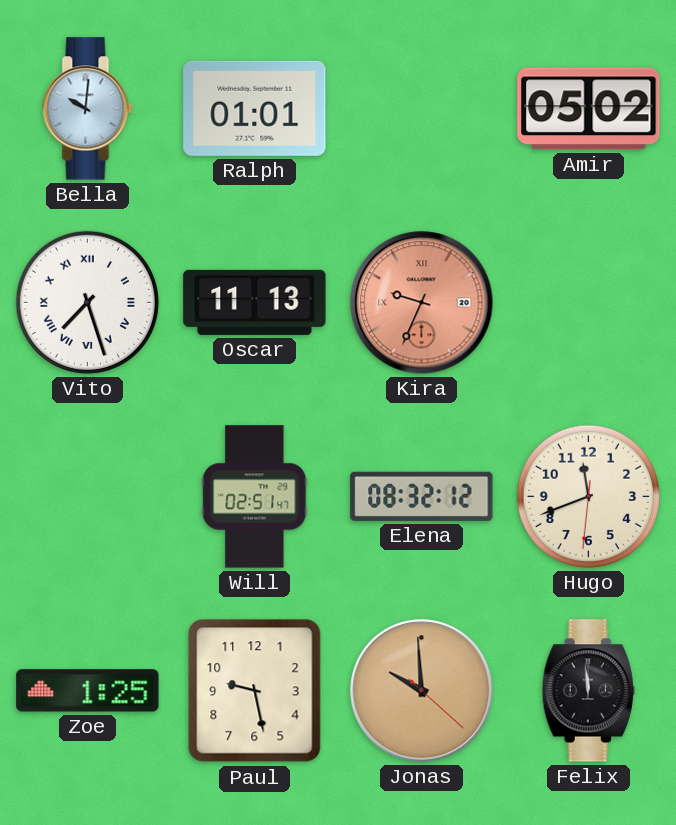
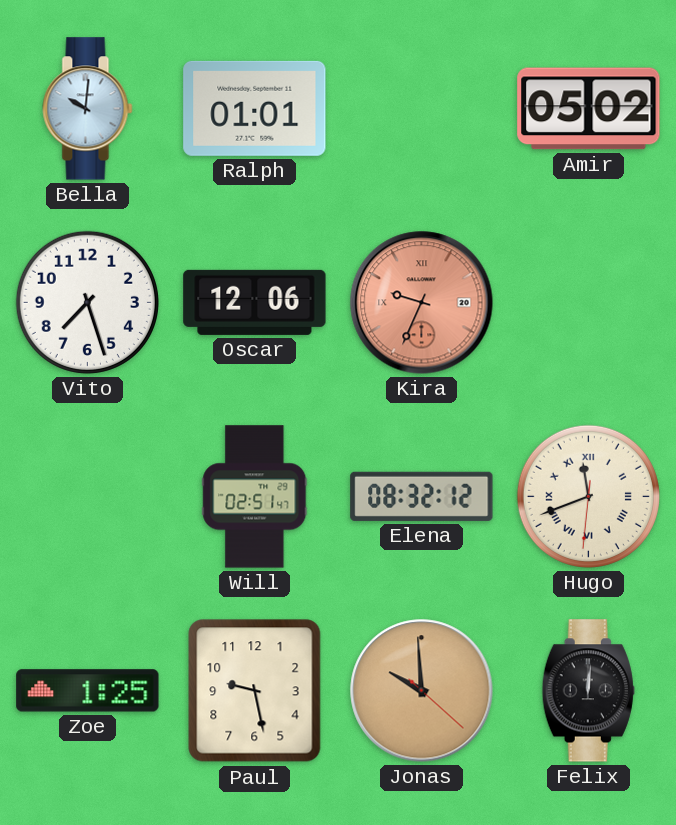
Vito numerals: Roman -> Arabic (87, 302)
Oscar: 11:13 -> 12:06 (255, 302)
Hugo numerals: Arabic -> Roman (588, 496)
Felix: 11:59 -> 12:01 (588, 691)
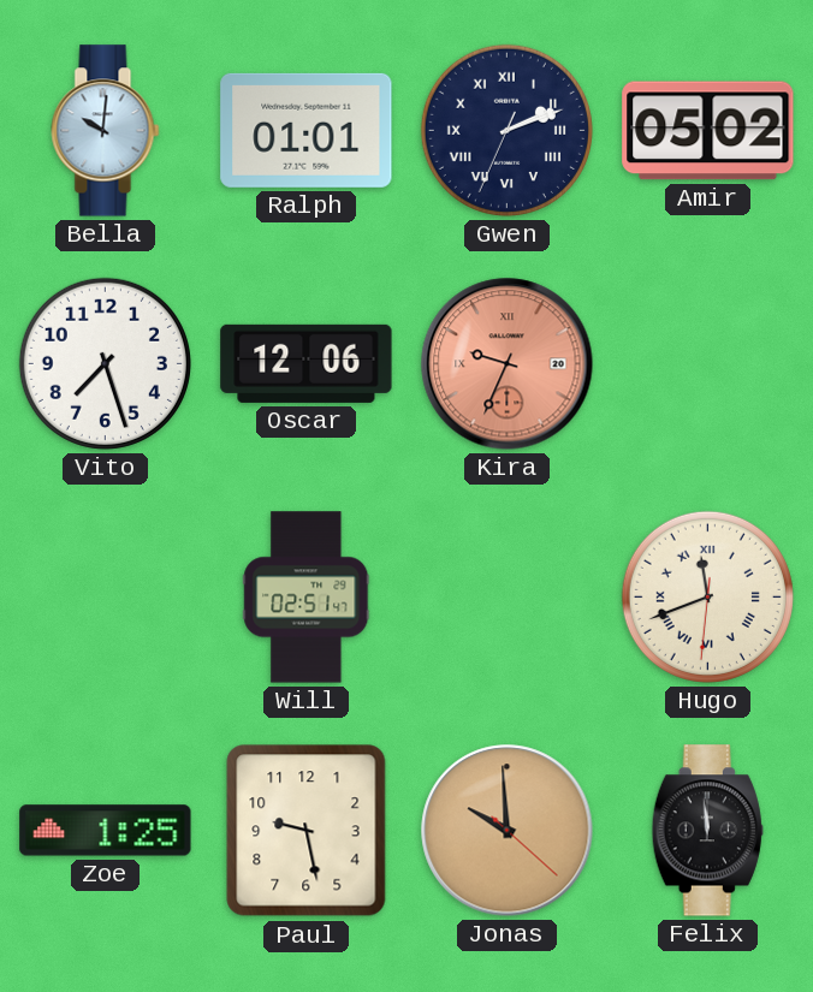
Gwen: none -> 2:11 (506, 130)
Elena: 08:32 -> none (422, 496)
Felix: 12:01 -> 11:59 (707, 831)
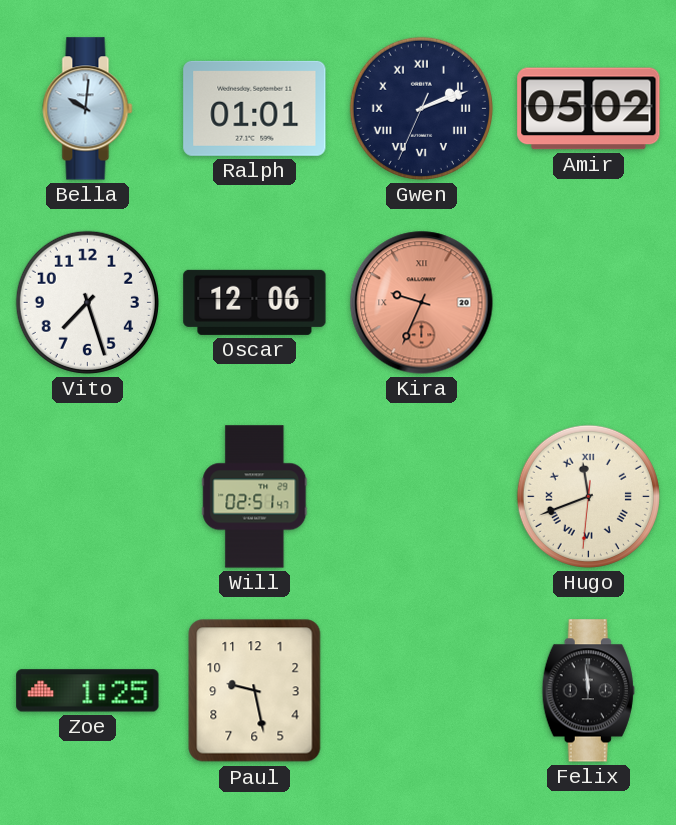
Jonas: 9:59 -> none (508, 831)
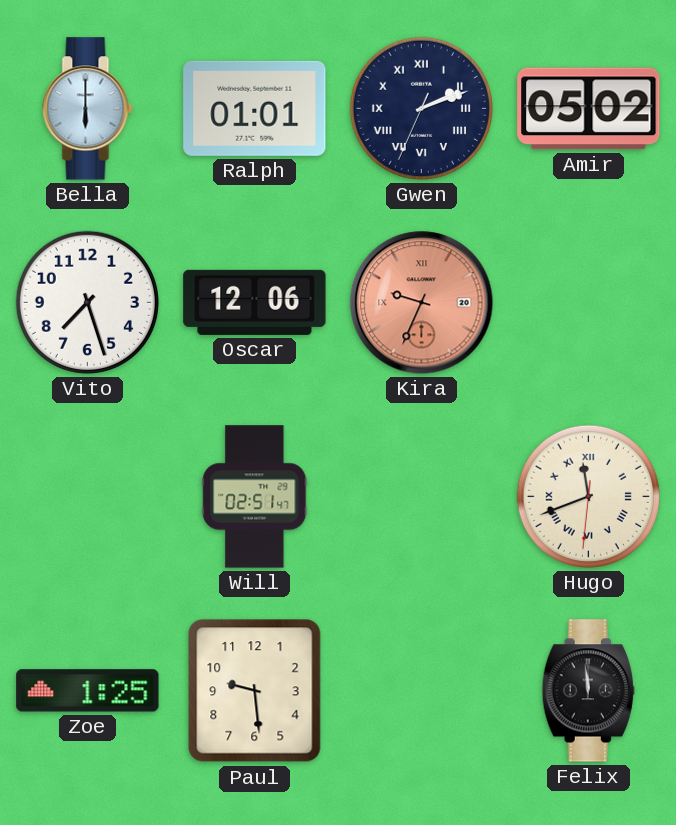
Bella: 10:01 -> 6:00 (88, 109)
Paul: 9:28 -> 9:29 (255, 691)
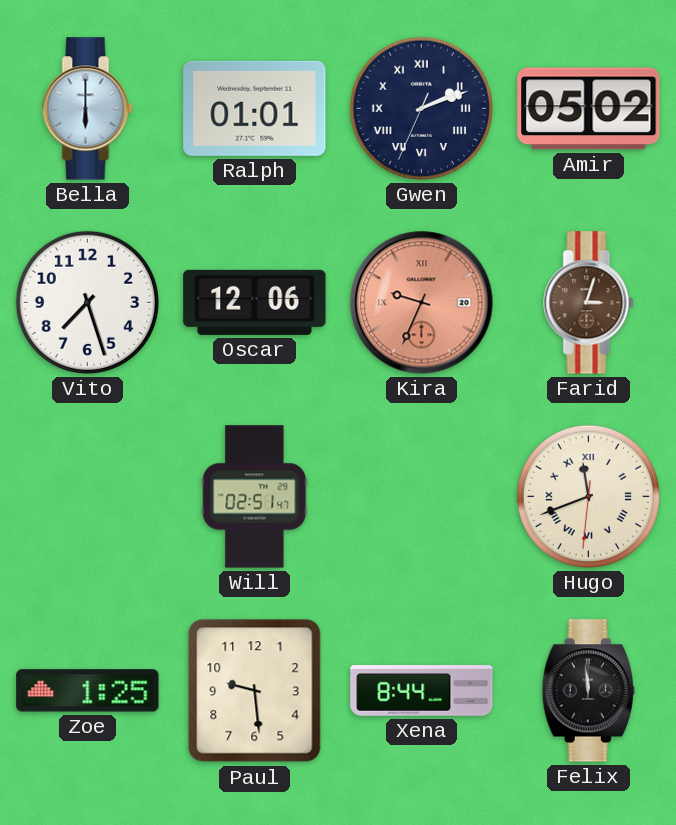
Farid: none -> 3:03 (589, 303)
Xena: none -> 8:44 (422, 691)
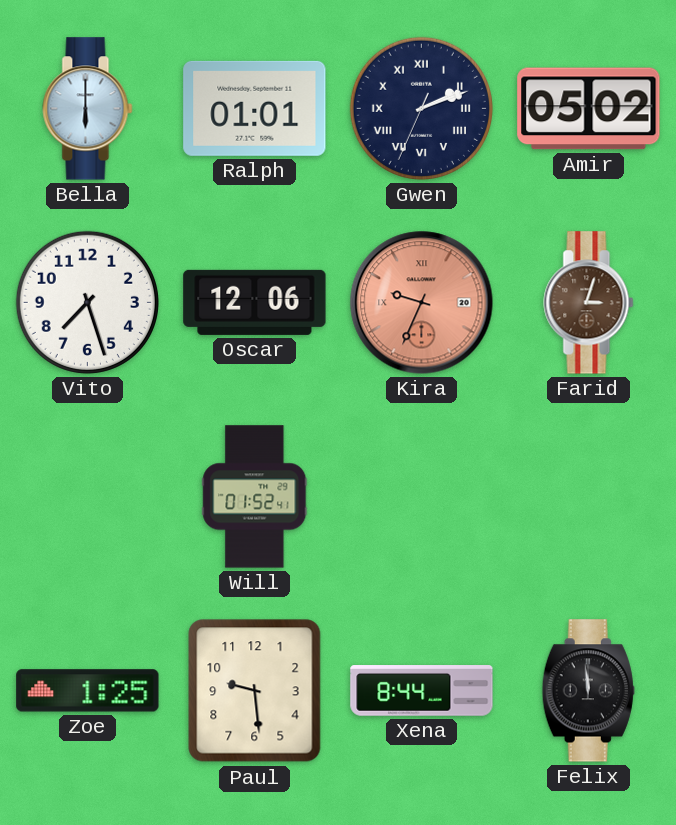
Will: 02:51 -> 01:52 (255, 497)
Hugo: 11:41 -> none (588, 496)
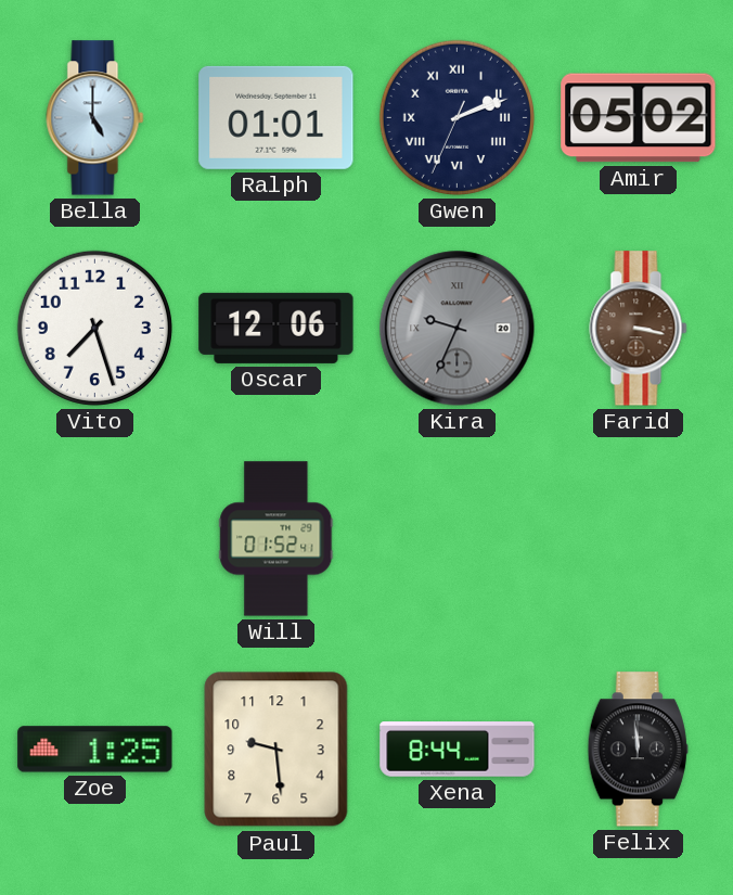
Bella: 6:00 -> 5:00 (95, 118)
Kira dial: salmon -> grey (458, 329)
Farid: 3:03 -> 3:17 (639, 329)
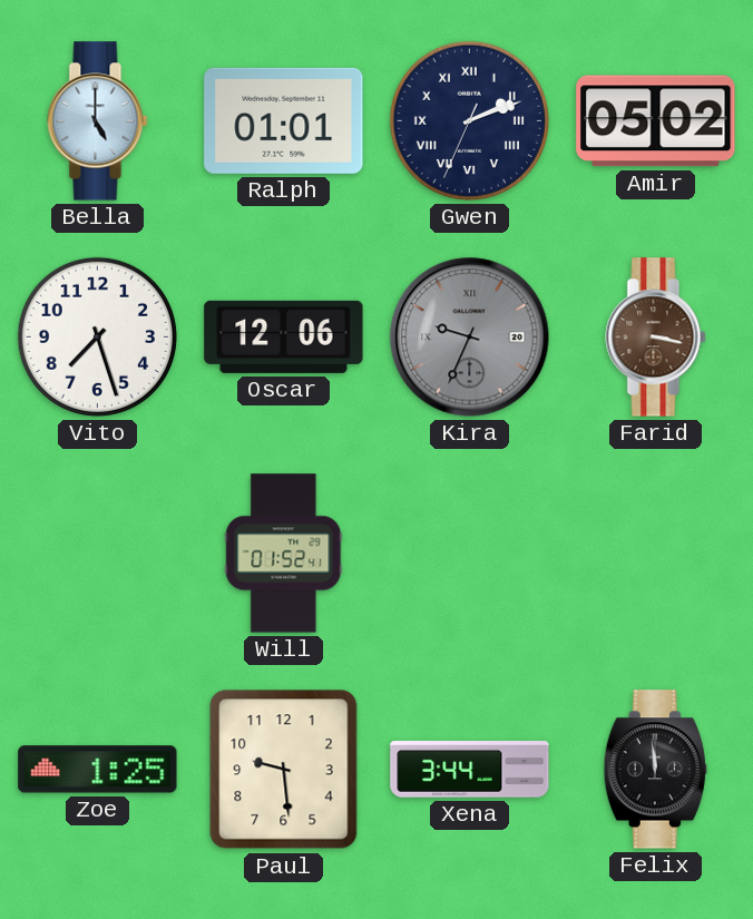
Xena: 8:44 -> 3:44 (470, 770)
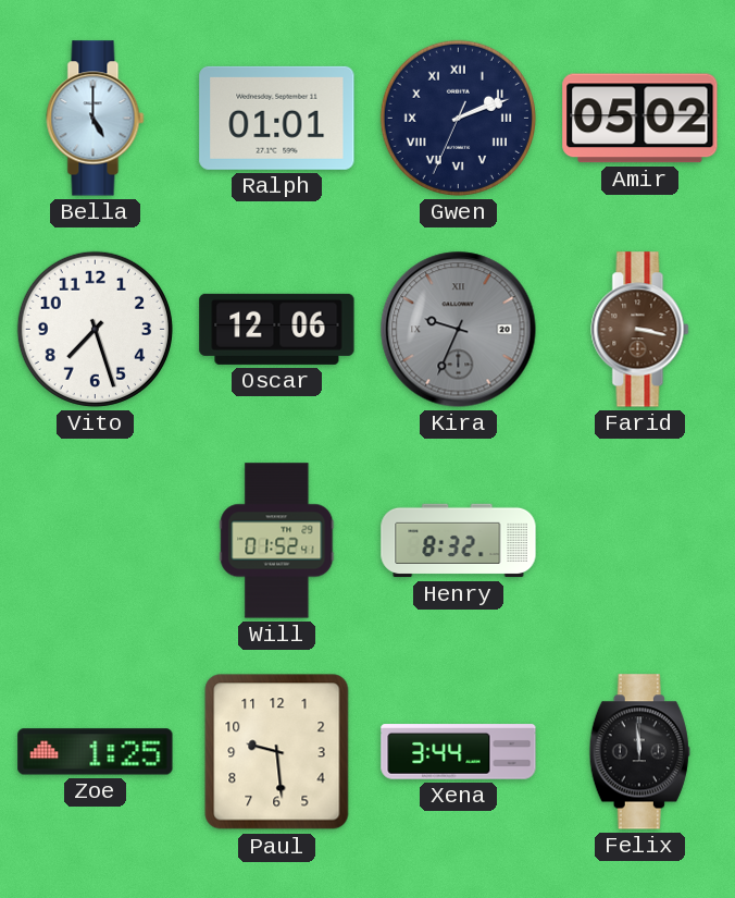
Henry: none -> 8:32 (459, 541)
